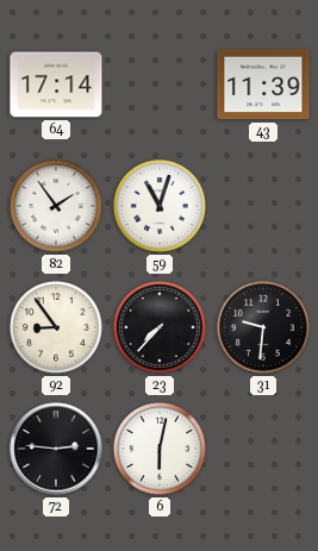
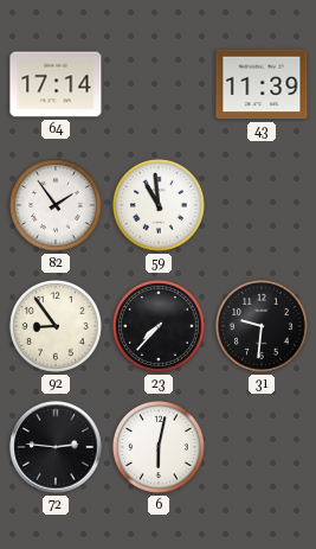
59: 11:03 -> 10:59 (159, 205)
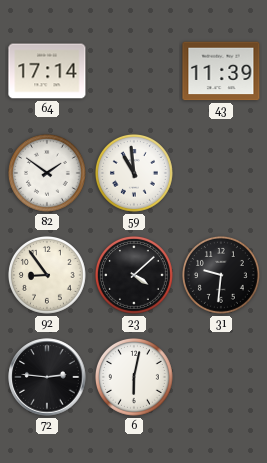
82: 1:54 -> 1:51 (47, 173)
23: 7:37 -> 4:08 (134, 275)
